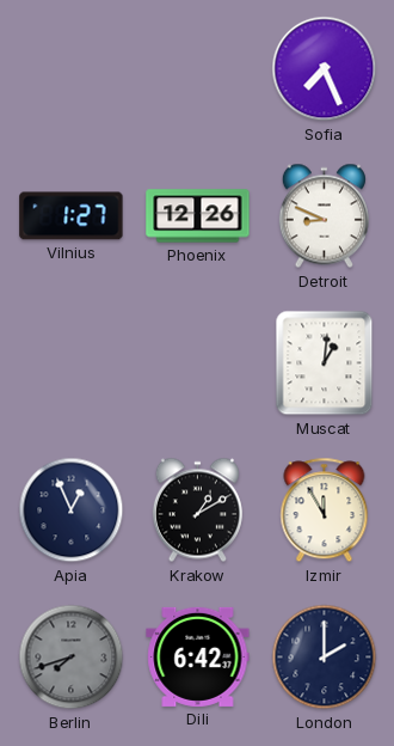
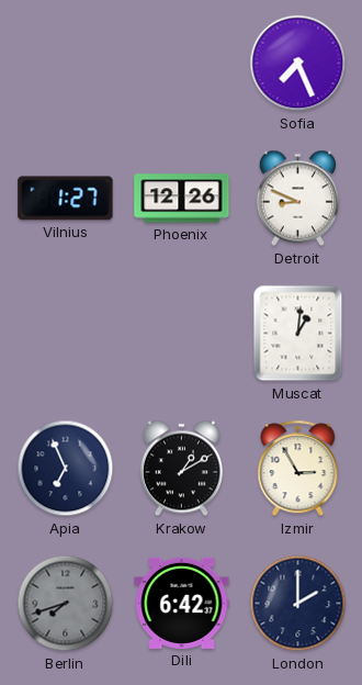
Apia: 12:56 -> 6:56 (66, 469)
Izmir: 11:55 -> 2:55 (298, 469)
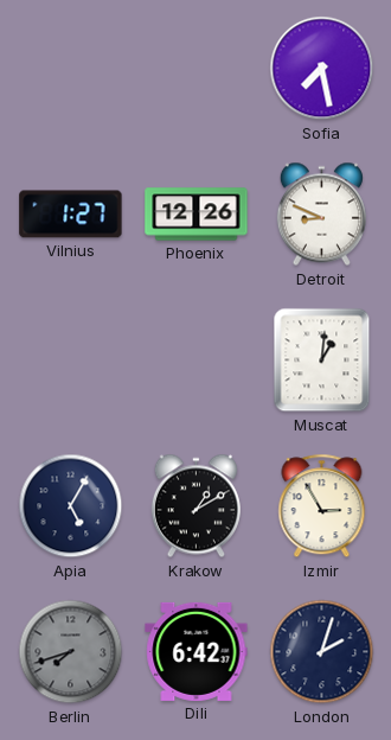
Sofia: 7:26 -> 7:28 (322, 69)
Apia: 6:56 -> 5:05 (71, 506)
London: 2:00 -> 2:03 (322, 652)
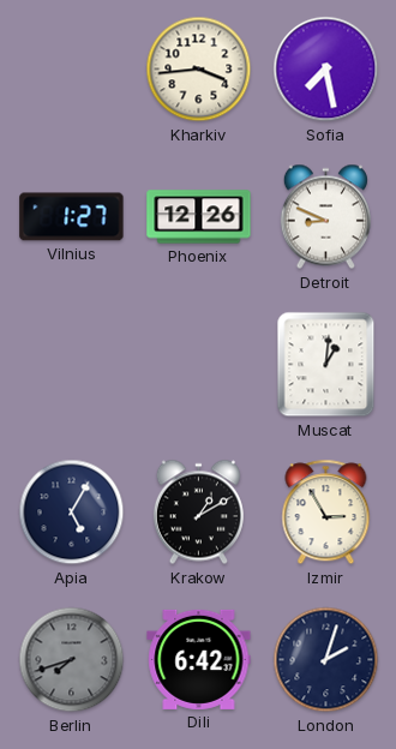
Kharkiv: none -> 3:44 (199, 70)
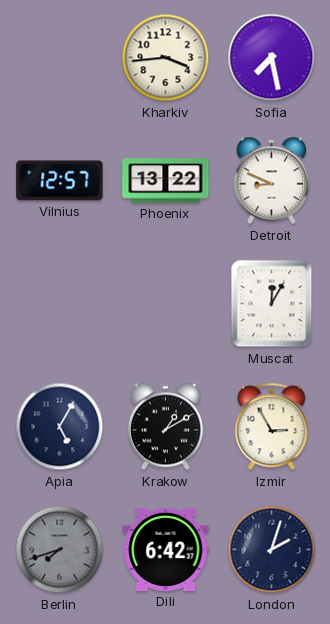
Vilnius: 1:27 -> 12:57 (60, 181)
Phoenix: 12:26 -> 13:22 (166, 181)
Muscat: 1:01 -> 12:05 (272, 304)
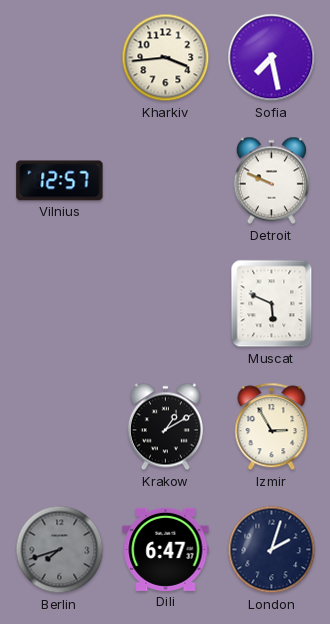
Phoenix: 13:22 -> none (166, 181)
Detroit: 8:49 -> 9:49 (271, 181)
Muscat: 12:05 -> 5:49 (272, 304)
Apia: 5:05 -> none (60, 427)
Dili: 6:42 -> 6:47 (166, 549)
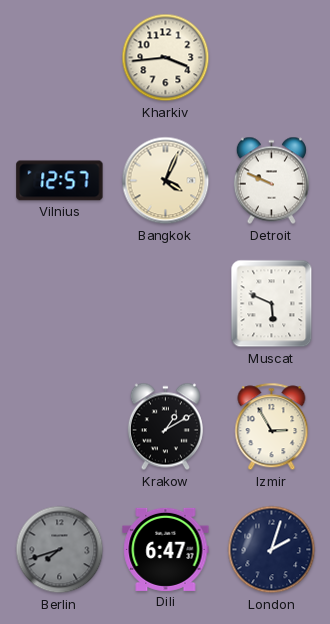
Sofia: 7:28 -> none (272, 58)
Bangkok: none -> 4:04 (166, 181)
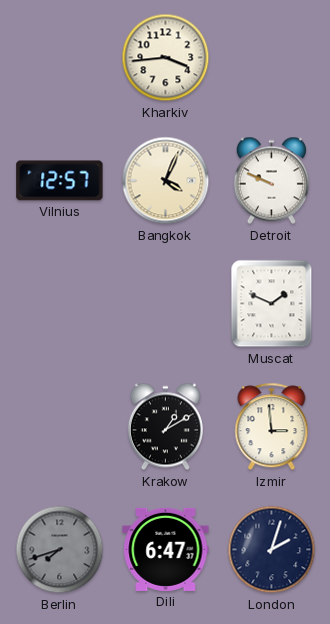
Muscat: 5:49 -> 1:49 (272, 304)
Izmir: 2:55 -> 2:59 (272, 427)
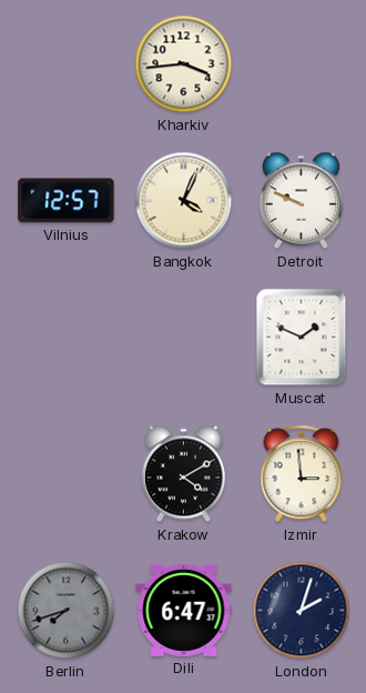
Krakow: 1:10 -> 4:10 (183, 474)
